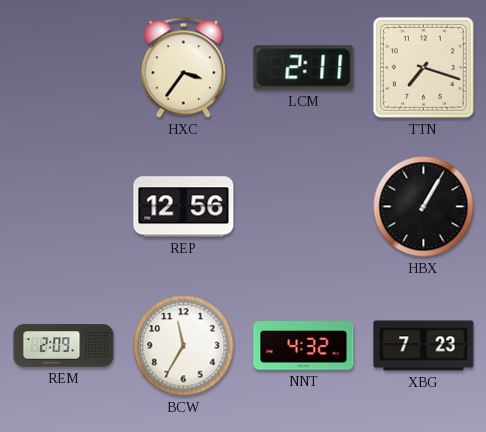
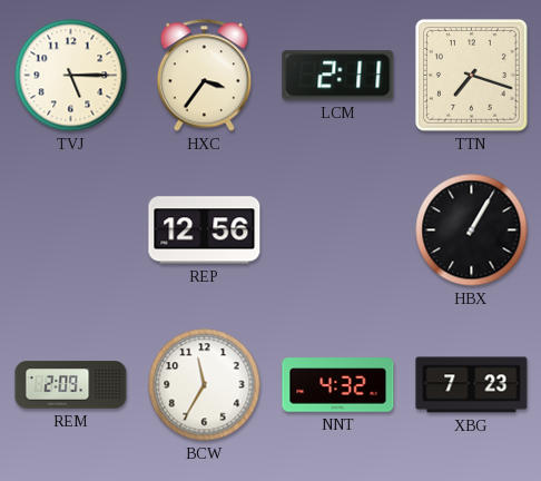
TVJ: none -> 5:15 (71, 76)
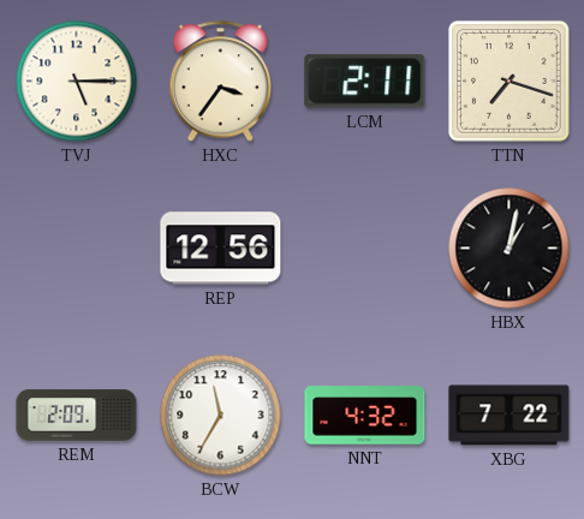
HBX: 1:05 -> 1:02 (509, 249)
XBG: 7:23 -> 7:22 (509, 416)
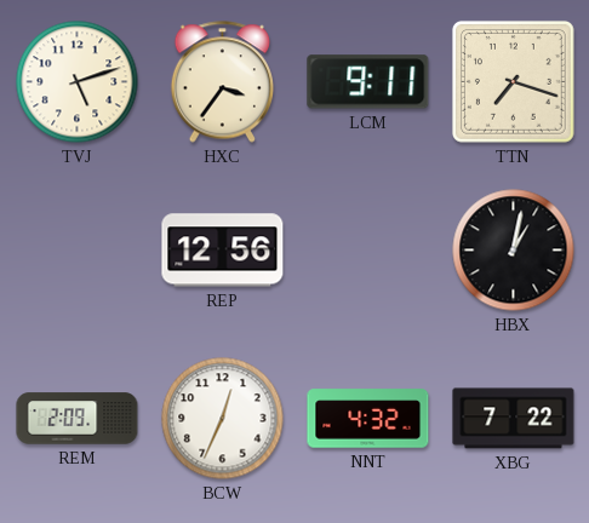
TVJ: 5:15 -> 5:12 (78, 82)
LCM: 2:11 -> 9:11 (368, 82)
BCW: 11:35 -> 12:34 (223, 419)
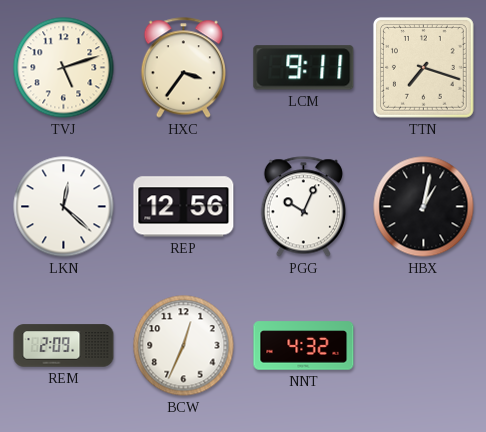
LKN: none -> 12:22 (64, 207)
PGG: none -> 10:04 (303, 207)
XBG: 7:22 -> none (514, 419)
